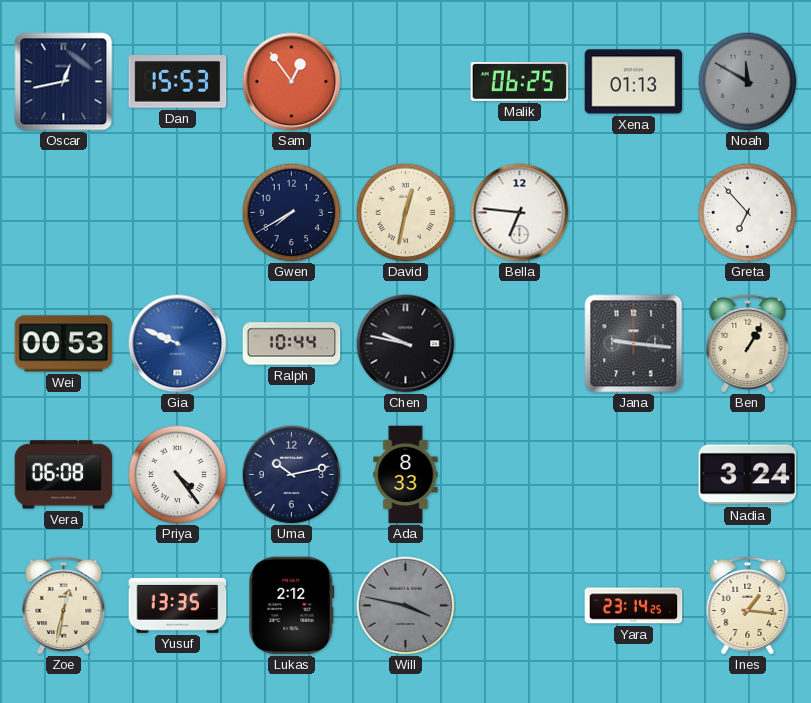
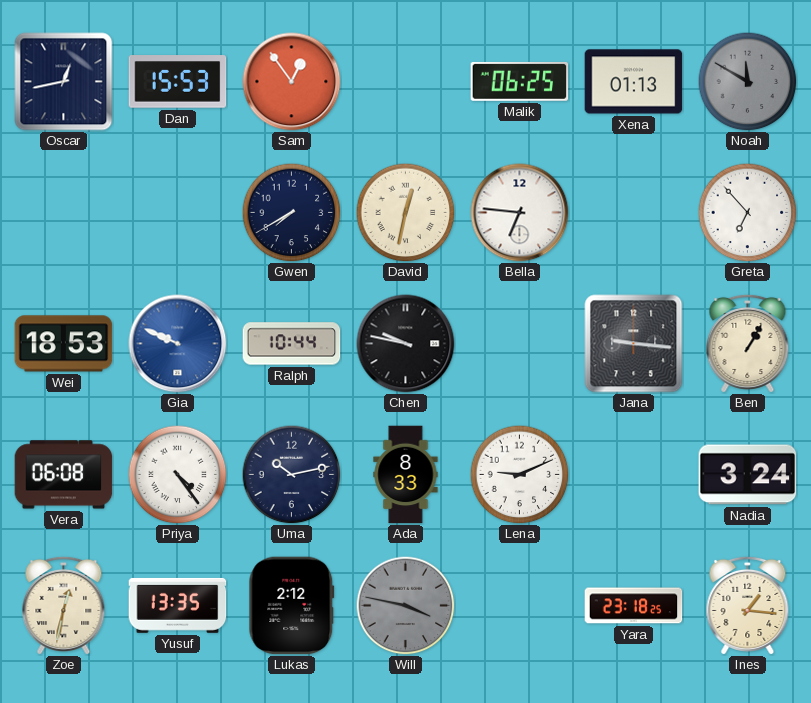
Wei: 00:53 -> 18:53 (64, 344)
Lena: none -> 9:11 (520, 475)
Yara: 23:14 -> 23:18 (634, 606)
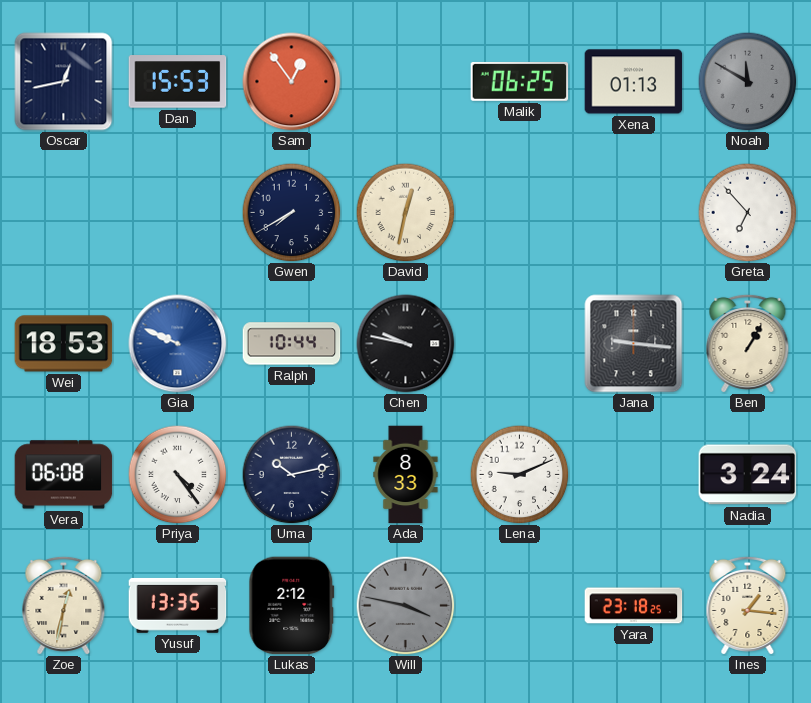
Bella: 6:46 -> none (520, 213)
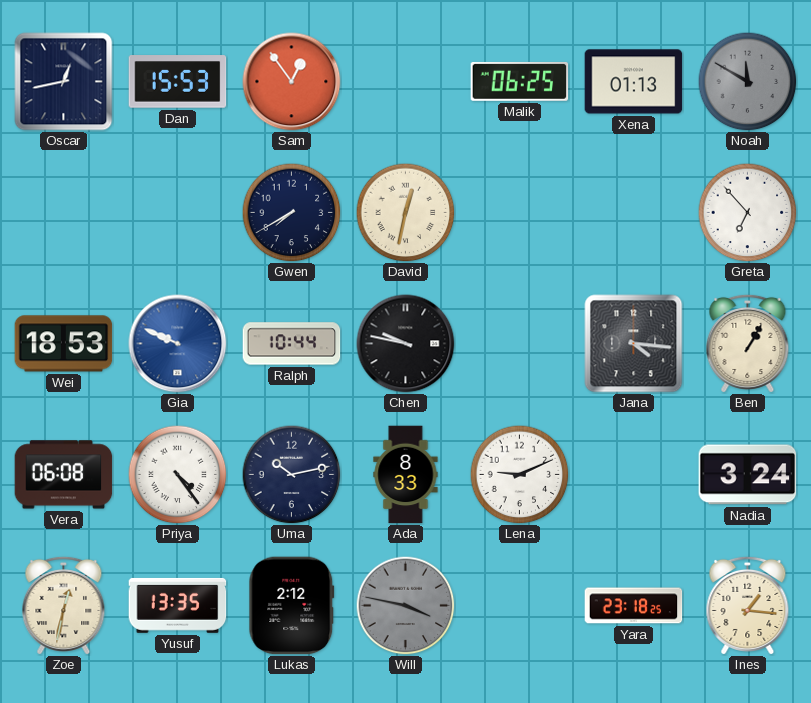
Jana: 9:16 -> 4:16 (634, 344)
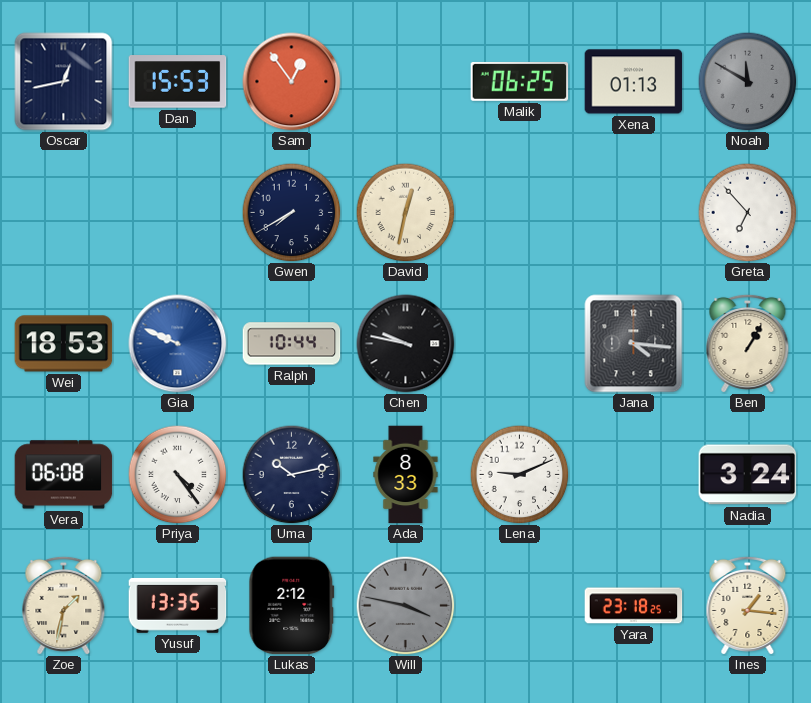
Zoe: 12:32 -> 1:32 (64, 605)
